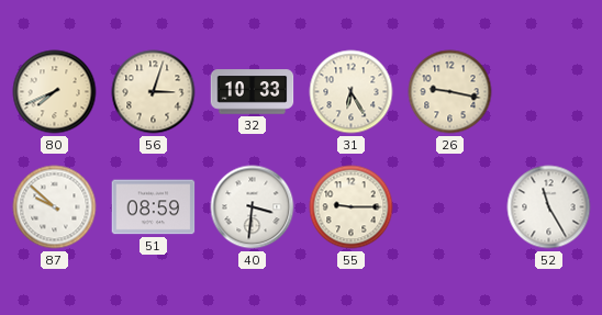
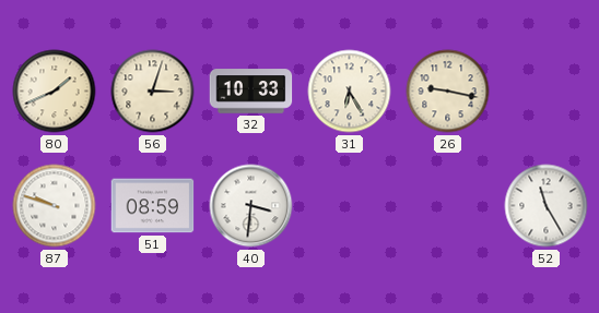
80: 7:41 -> 1:41 (55, 92)
87: 9:52 -> 9:48 (55, 206)
55: 9:15 -> none (352, 207)
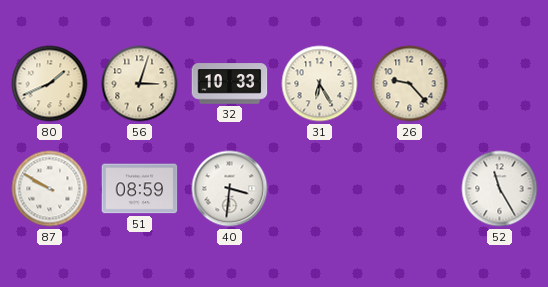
26: 9:17 -> 9:23 (410, 84)
87: 9:48 -> 9:50 (50, 189)
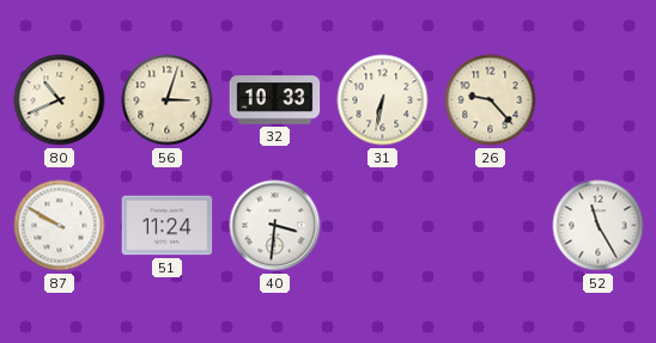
80: 1:41 -> 10:41 (60, 100)
31: 6:25 -> 6:32 (383, 100)
51: 08:59 -> 11:24 (168, 226)
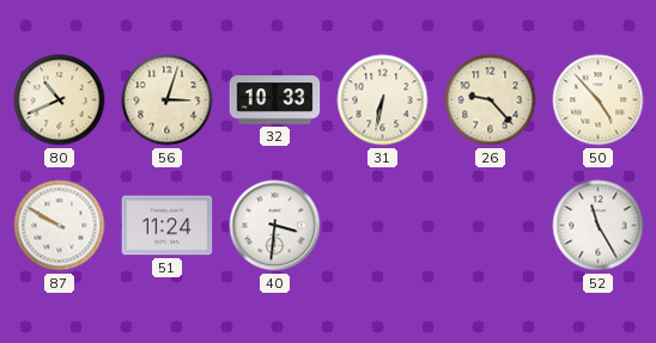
50: none -> 4:53 (599, 100)
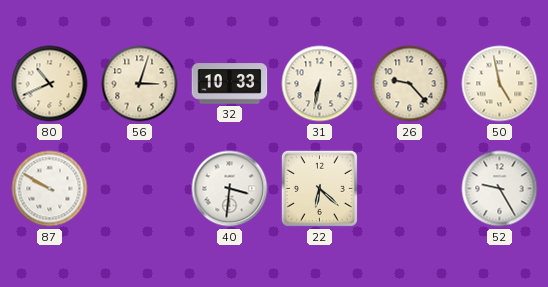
50: 4:53 -> 4:58 (500, 84)
51: 11:24 -> none (168, 226)
22: none -> 6:22 (319, 188)
52: 11:25 -> 9:25 (500, 189)
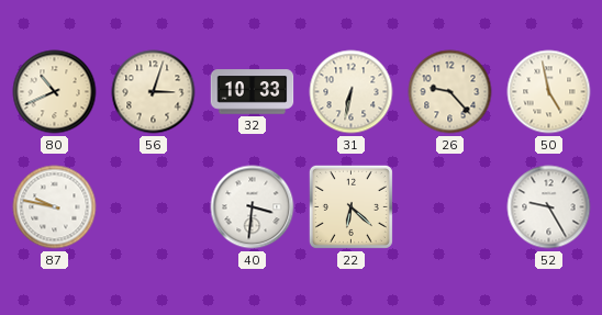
87: 9:50 -> 9:47 (55, 207)
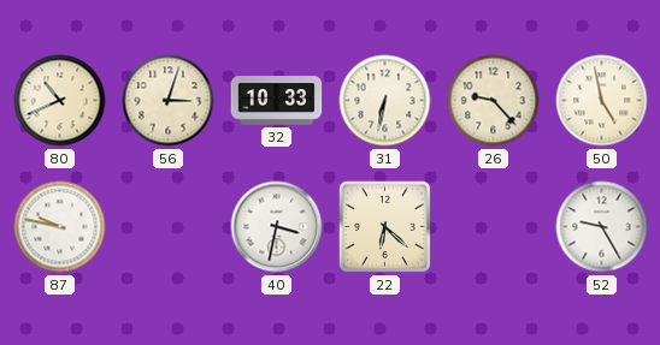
40: 3:31 -> 3:32 (277, 227)
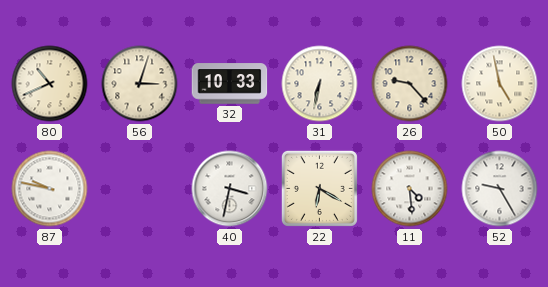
22: 6:22 -> 6:20 (319, 188)
11: none -> 4:29 (410, 189)
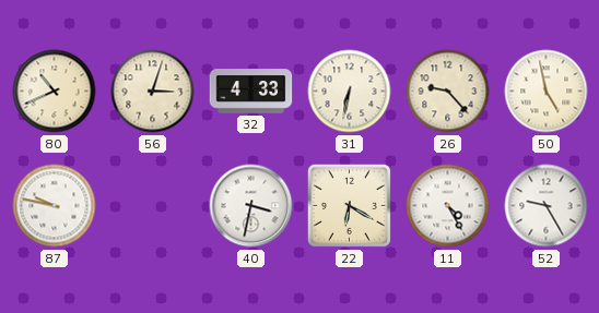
32: 10:33 -> 4:33 (251, 92)
11: 4:29 -> 4:25 (448, 206)
